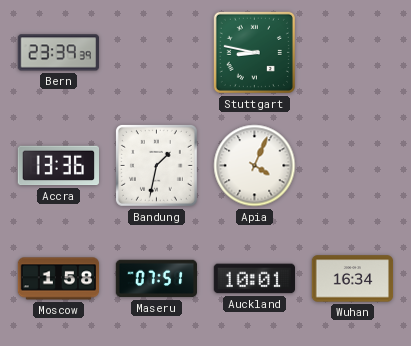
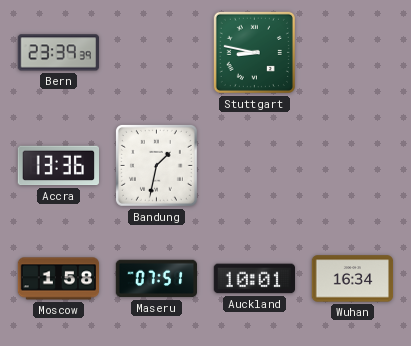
Apia: 4:04 -> none (255, 166)
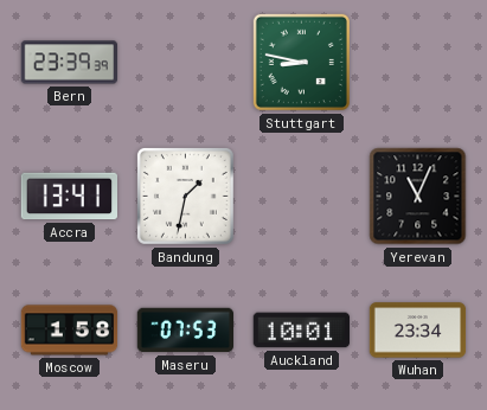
Accra: 13:36 -> 13:41 (69, 197)
Yerevan: none -> 11:04 (418, 197)
Maseru: 07:51 -> 07:53 (186, 331)
Wuhan: 16:34 -> 23:34 (418, 331)
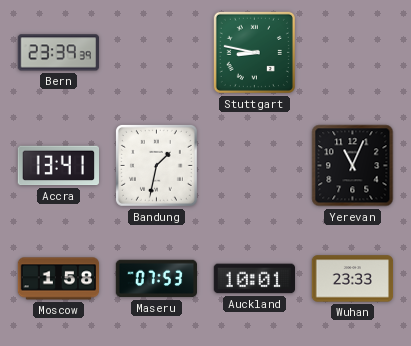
Wuhan: 23:34 -> 23:33 (353, 279)
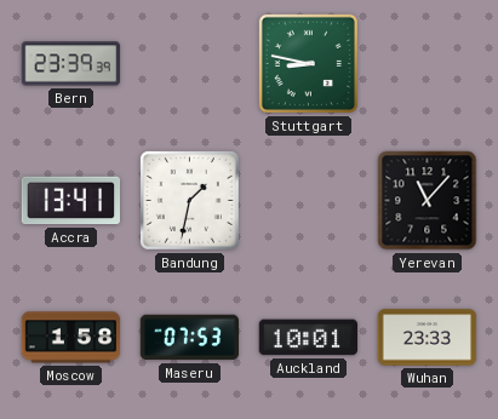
Yerevan: 11:04 -> 11:07 (428, 201)
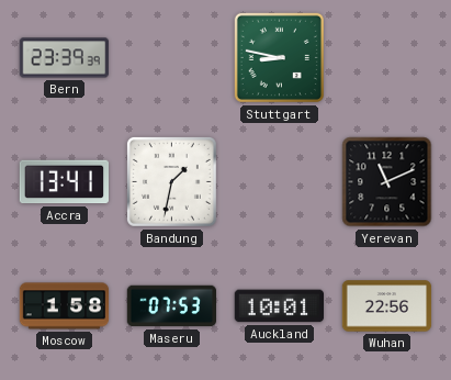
Yerevan: 11:07 -> 11:11 (387, 182)
Wuhan: 23:33 -> 22:56 (387, 306)
